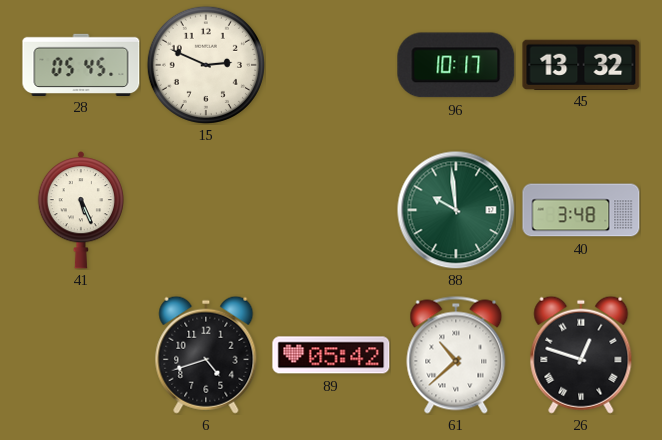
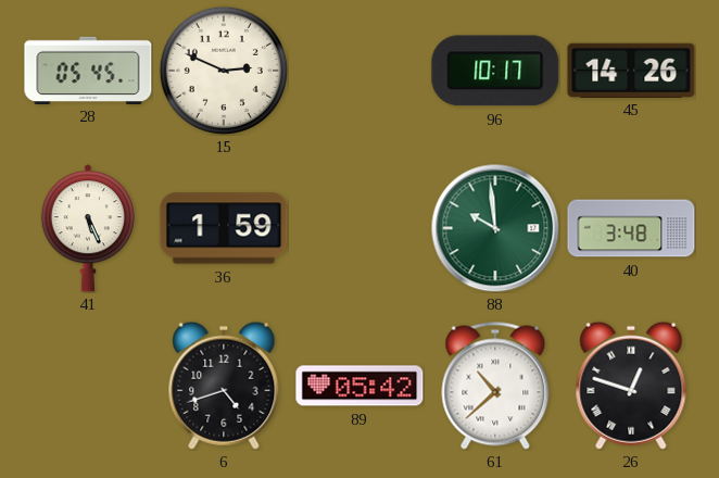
45: 13:32 -> 14:26 (631, 70)
36: none -> 1:59 (224, 228)
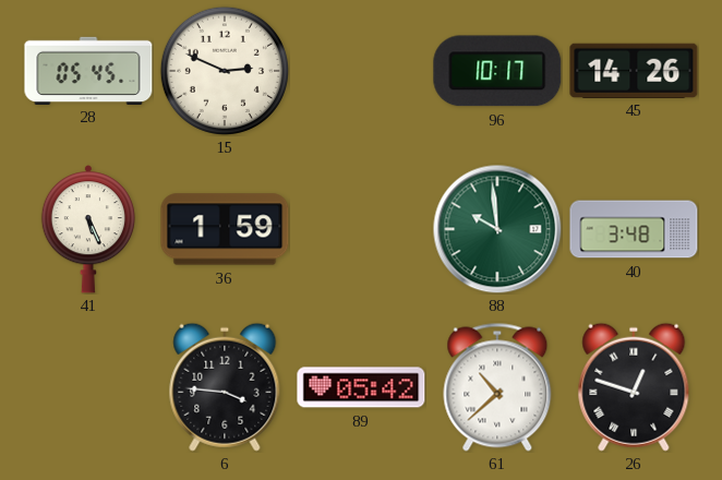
6: 4:42 -> 3:46 (225, 387)
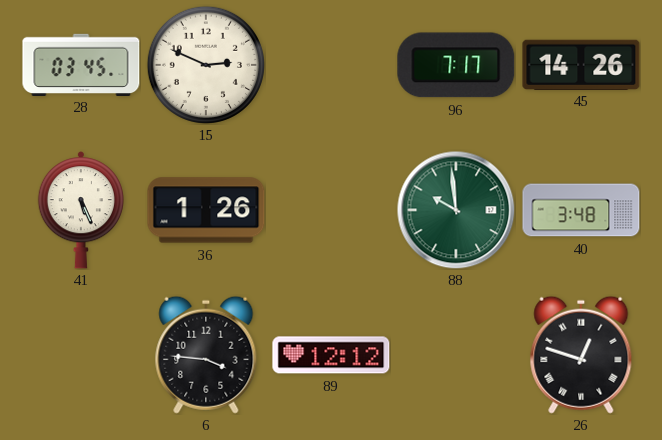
28: 05:45 -> 03:45 (81, 64)
96: 10:17 -> 7:17 (456, 65)
36: 1:59 -> 1:26 (206, 210)
89: 05:42 -> 12:12 (331, 355)
61: 10:38 -> none (497, 387)
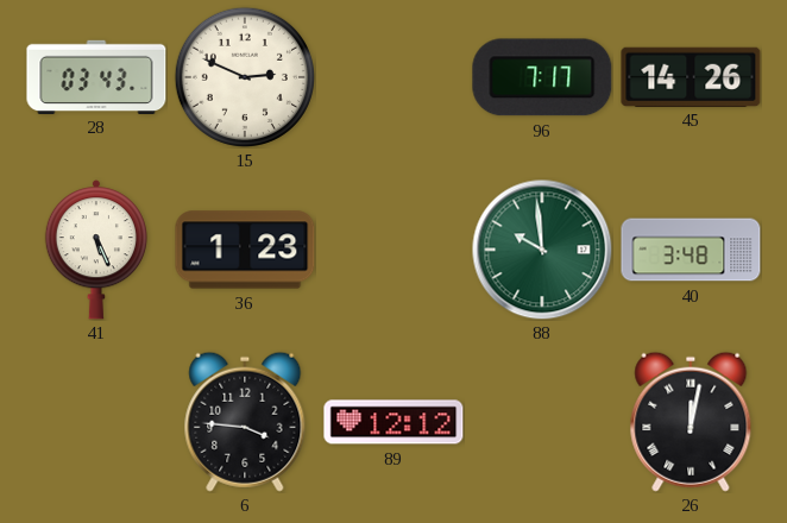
28: 03:45 -> 03:43 (96, 76)
36: 1:26 -> 1:23 (245, 250)
26: 12:48 -> 12:02 (691, 422)
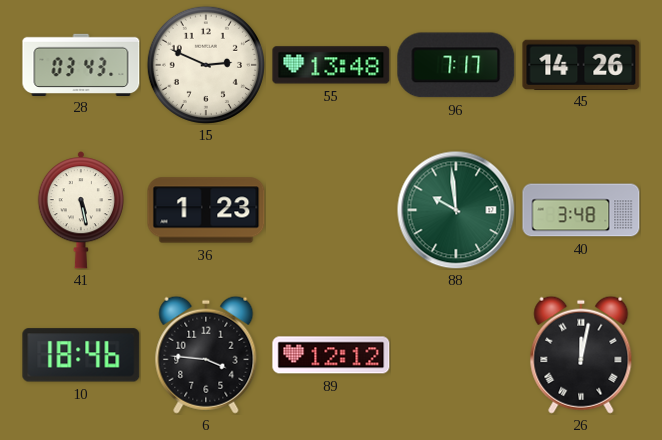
55: none -> 13:48 (331, 65)
41: 5:26 -> 5:28 (80, 210)
10: none -> 18:46 (81, 355)
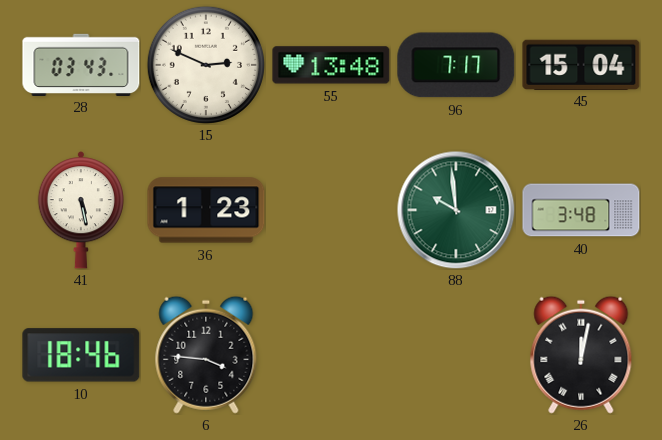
45: 14:26 -> 15:04 (581, 64)
89: 12:12 -> none (331, 355)
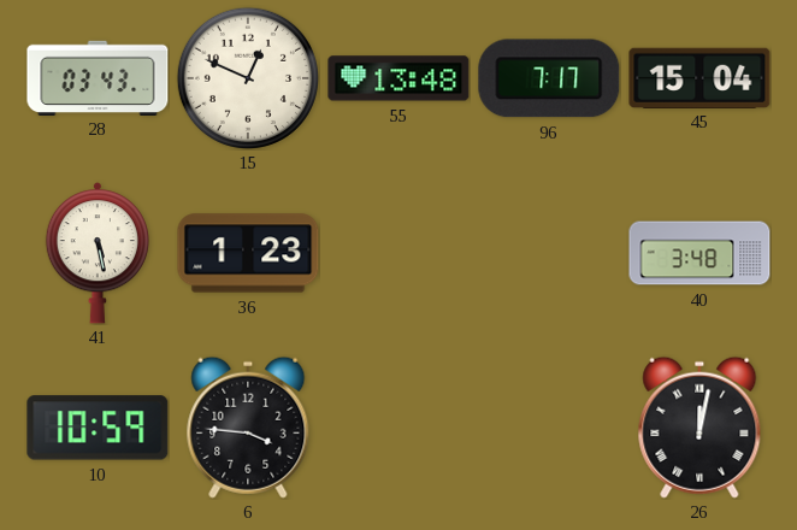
15: 2:49 -> 12:49 (248, 78)
88: 9:59 -> none (456, 210)
10: 18:46 -> 10:59 (98, 428)
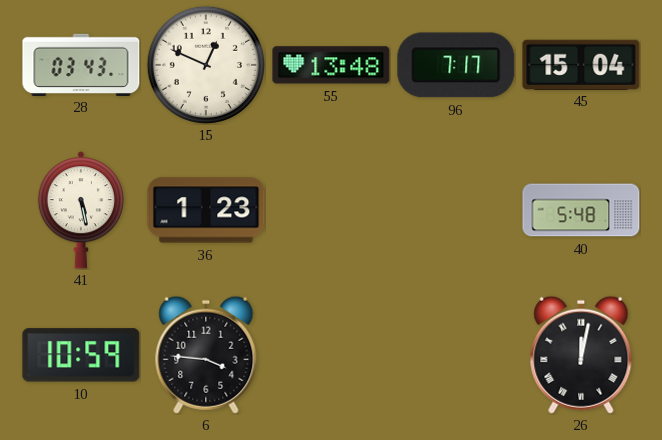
40: 3:48 -> 5:48 (581, 210)
